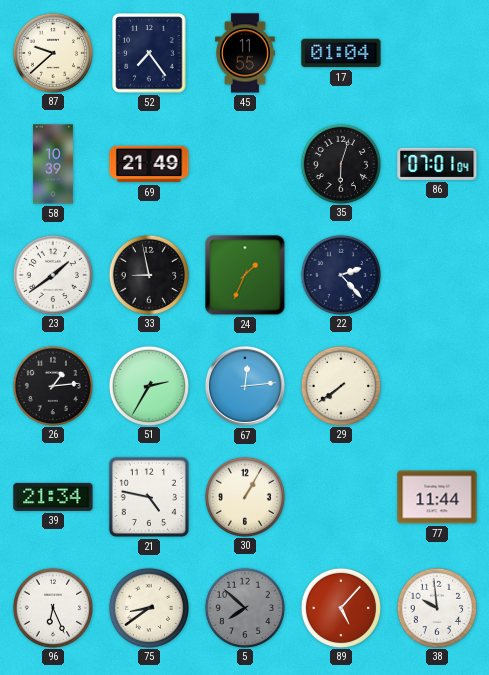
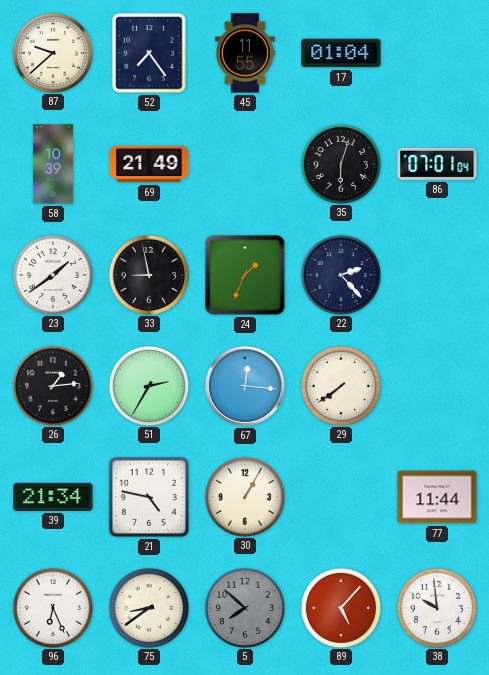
67: 12:14 -> 12:16 (245, 386)
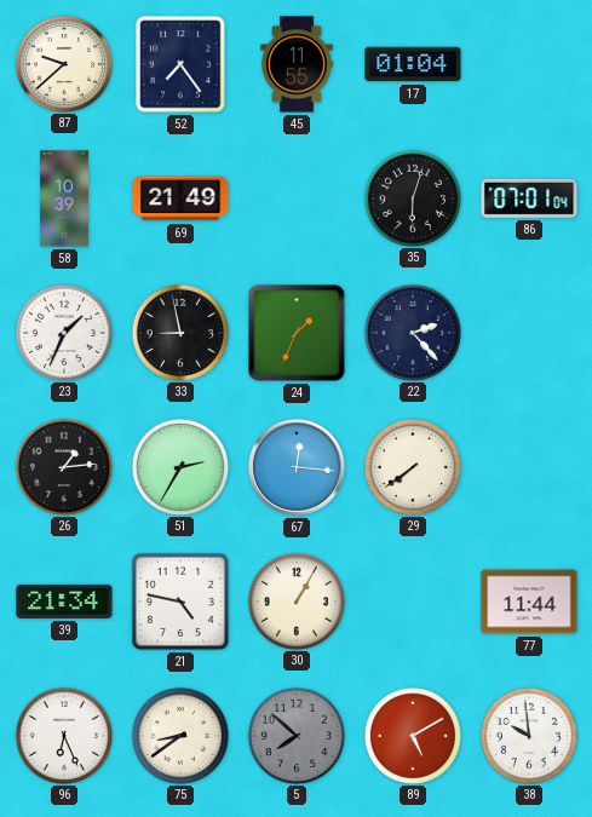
23: 1:39 -> 1:34 (63, 332)
89: 5:07 -> 5:10 (412, 735)
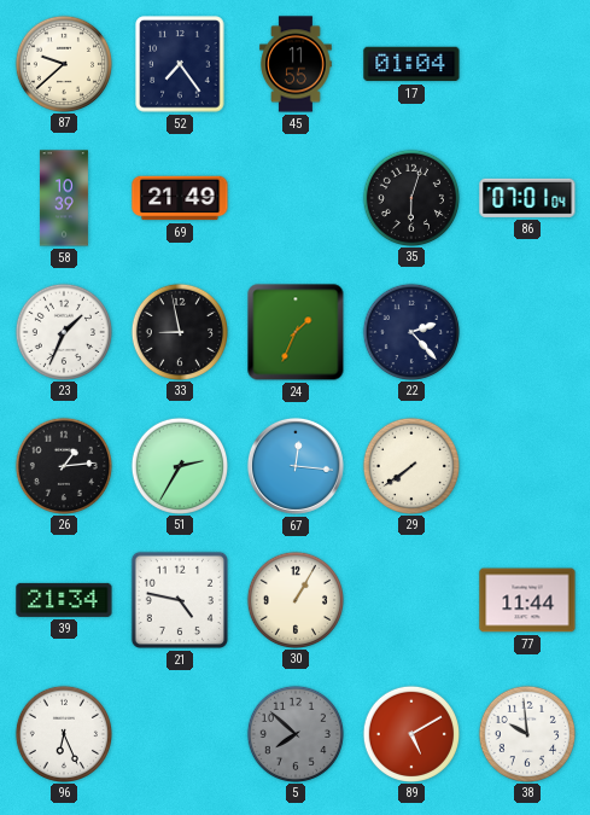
75: 8:39 -> none (179, 735)
